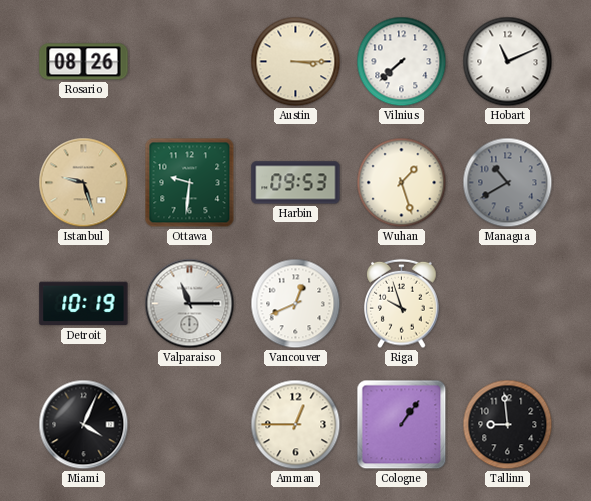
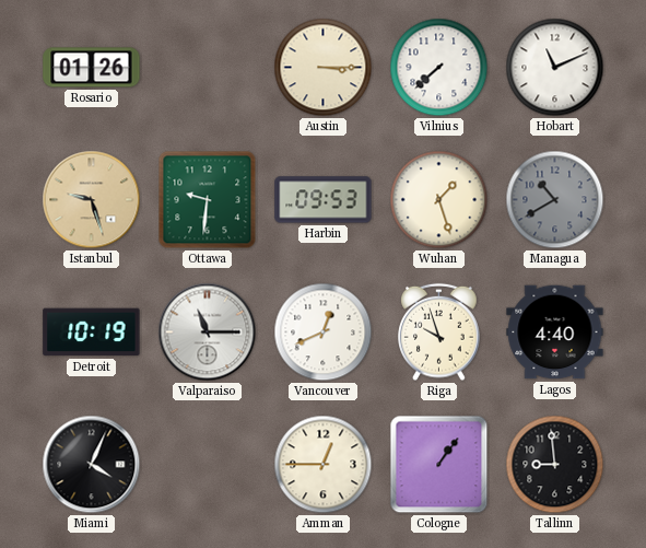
Rosario: 08:26 -> 01:26 (92, 68)
Lagos: none -> 4:40 (555, 333)
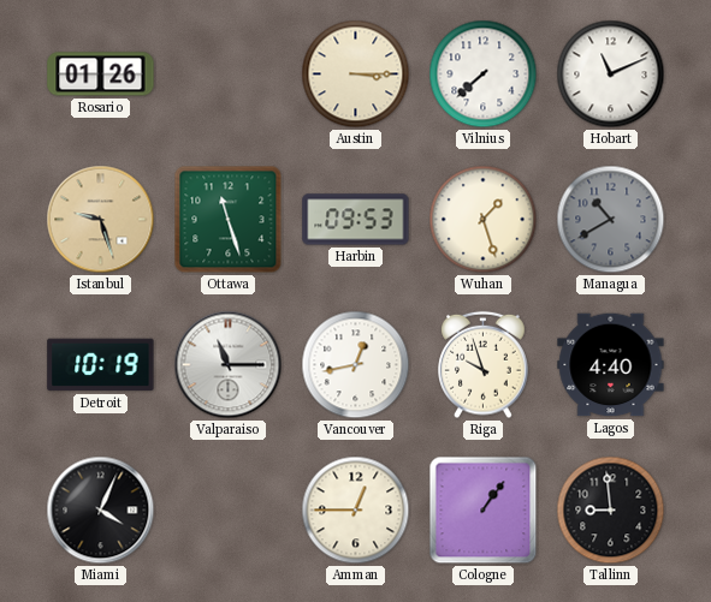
Ottawa: 9:31 -> 11:27 (229, 220)
Vancouver: 12:41 -> 12:43 (356, 365)
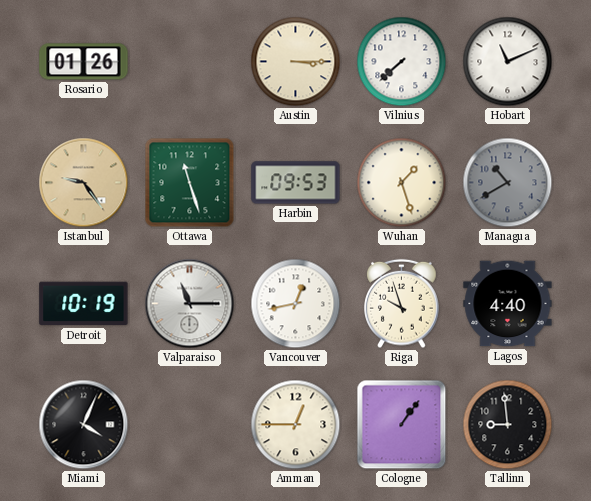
Istanbul: 9:27 -> 9:24 (84, 183)
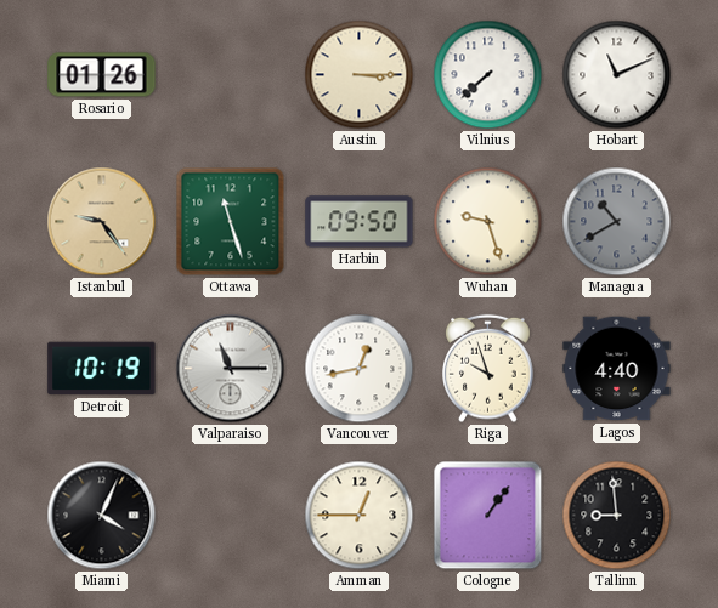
Harbin: 09:53 -> 09:50 (360, 222)
Wuhan: 1:27 -> 9:27 (488, 222)
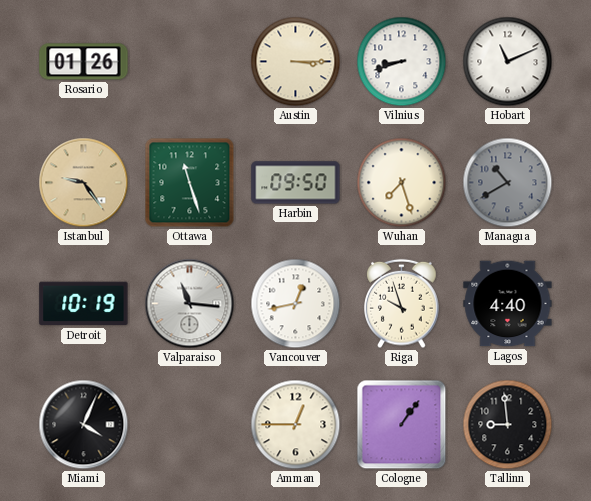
Vilnius: 7:38 -> 8:42 (402, 62)
Wuhan: 9:27 -> 7:27 (402, 183)
Valparaiso: 11:15 -> 11:16 (190, 304)
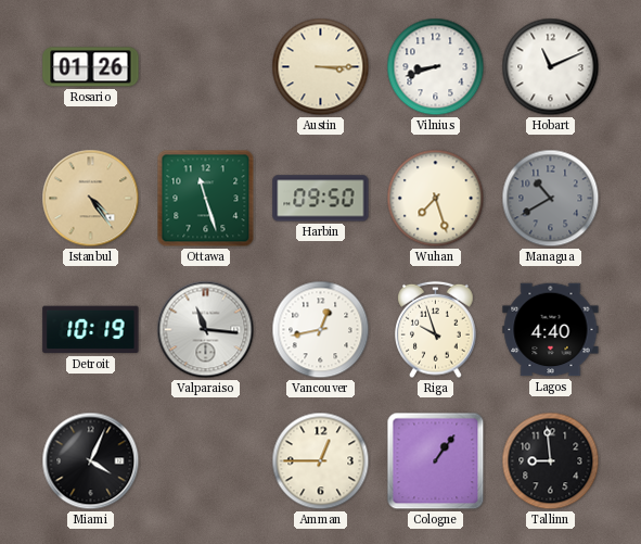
Istanbul: 9:24 -> 4:24 (91, 199)
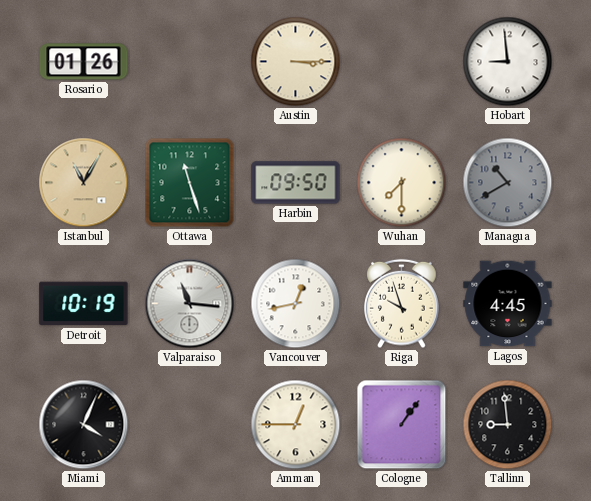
Vilnius: 8:42 -> none (436, 67)
Hobart: 11:11 -> 8:59 (508, 62)
Istanbul: 4:24 -> 11:05 (84, 183)
Wuhan: 7:27 -> 7:30 (402, 183)
Lagos: 4:40 -> 4:45 (508, 304)
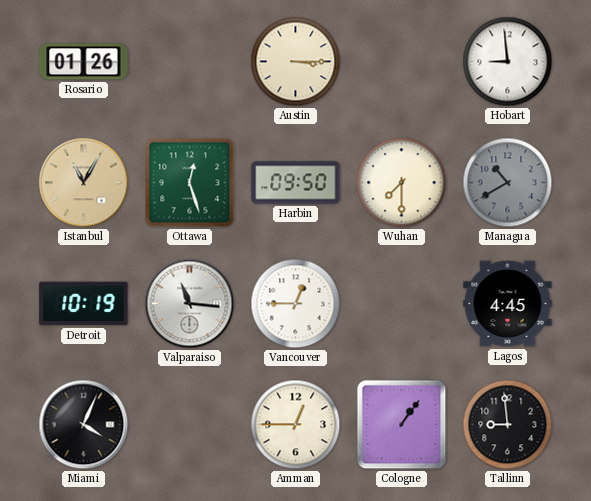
Ottawa: 11:27 -> 12:27 (190, 183)
Vancouver: 12:43 -> 12:45 (296, 304)
Riga: 9:57 -> none (402, 304)
